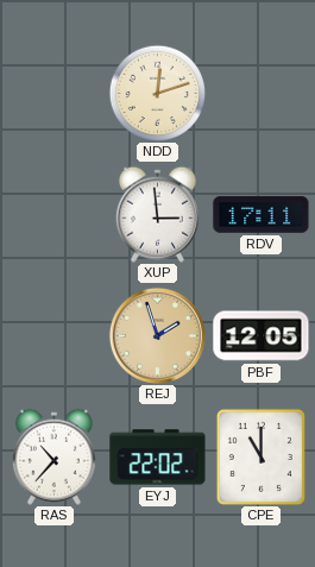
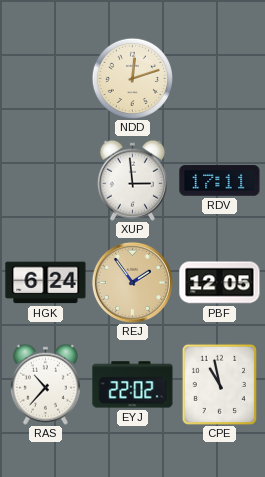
HGK: none -> 6:24 (46, 283)
REJ: 1:57 -> 1:54 (132, 282)
CPE: 11:00 -> 10:58 (219, 384)
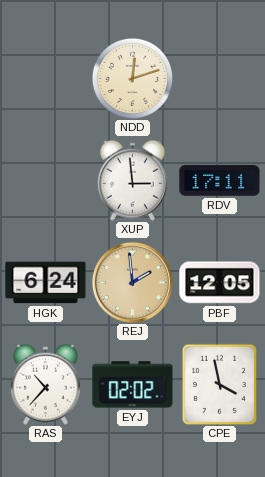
REJ: 1:54 -> 1:59 (132, 282)
EYJ: 22:02 -> 02:02 (133, 385)
CPE: 10:58 -> 3:58 (219, 384)
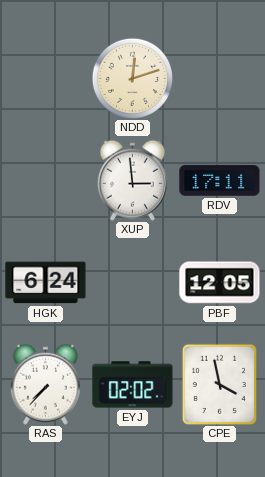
REJ: 1:59 -> none (132, 282)
RAS: 10:37 -> 7:37 (45, 384)
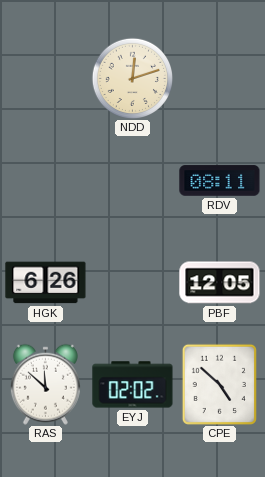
XUP: 2:59 -> none (132, 180)
RDV: 17:11 -> 08:11 (220, 181)
HGK: 6:24 -> 6:26 (46, 283)
RAS: 7:37 -> 11:52 (45, 384)
CPE: 3:58 -> 4:52 (219, 384)
